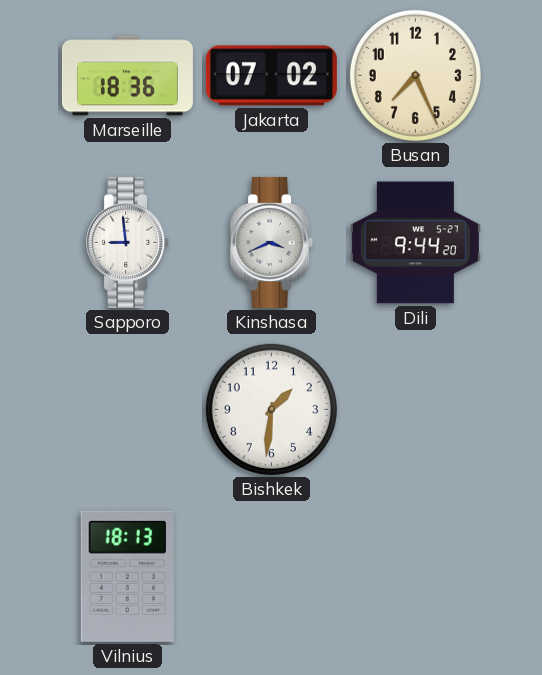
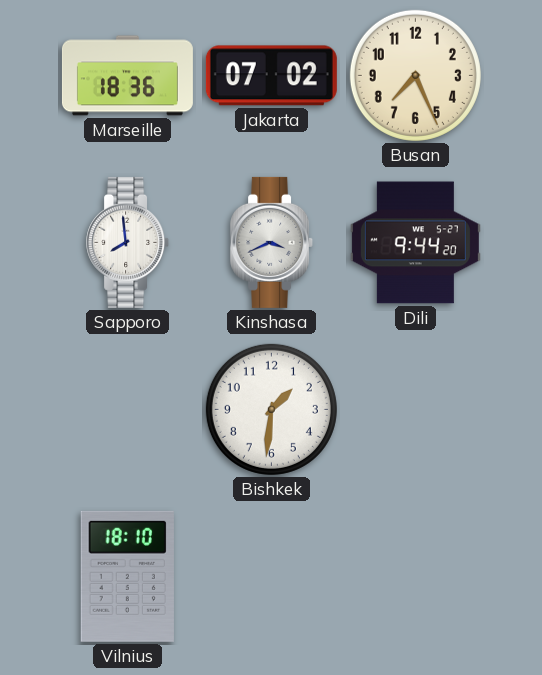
Sapporo: 8:59 -> 7:59 (128, 242)
Vilnius: 18:13 -> 18:10 (127, 576)
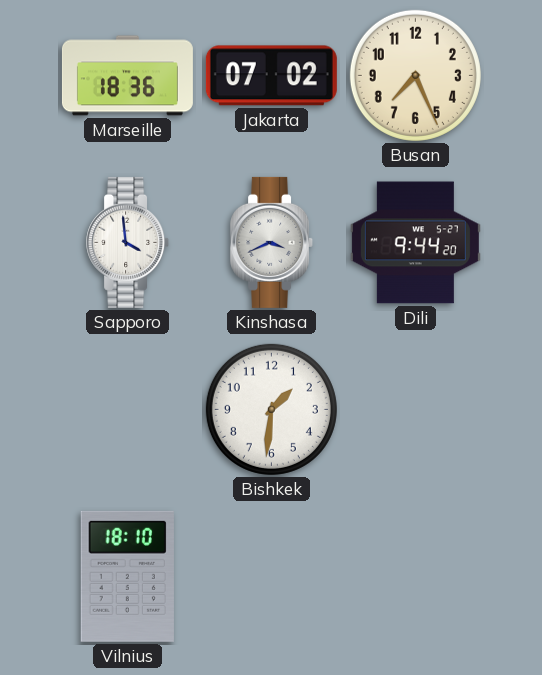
Sapporo: 7:59 -> 3:59 (128, 242)
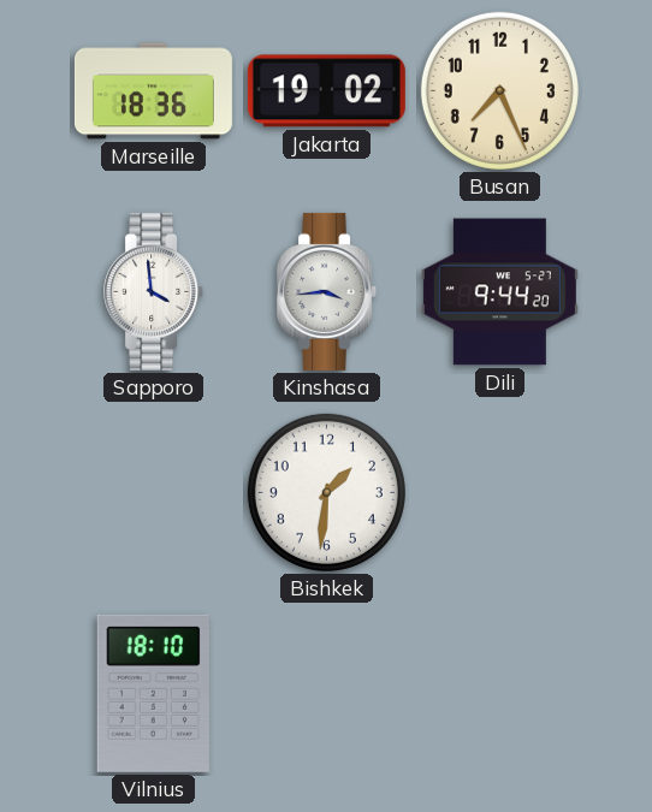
Jakarta: 07:02 -> 19:02 (326, 91)
Kinshasa: 3:41 -> 3:44 (327, 291)
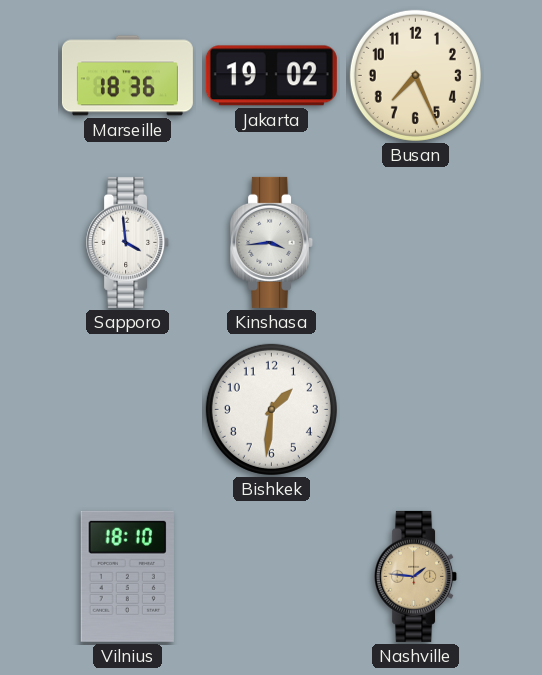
Dili: 9:44 -> none (499, 292)
Nashville: none -> 1:46 (416, 576)
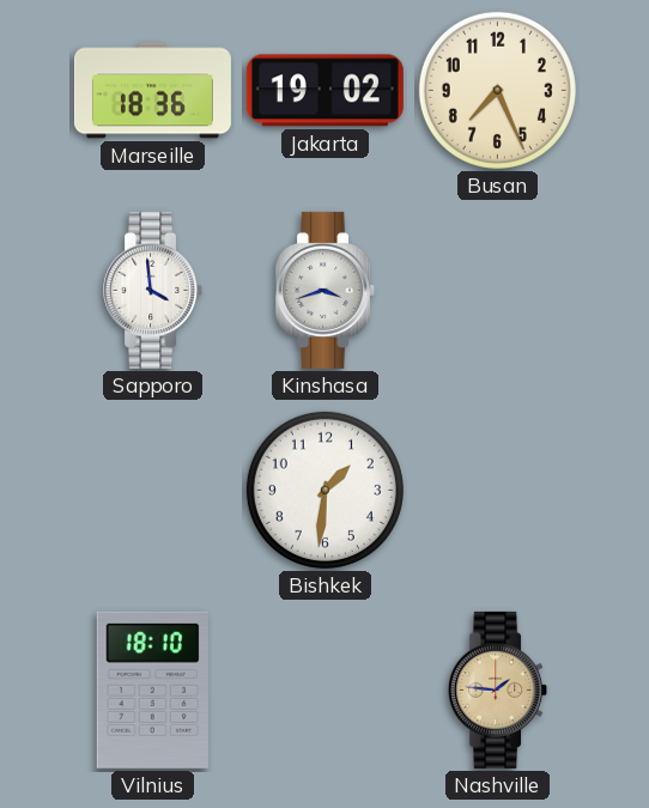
Kinshasa: 3:44 -> 3:42 (326, 290)
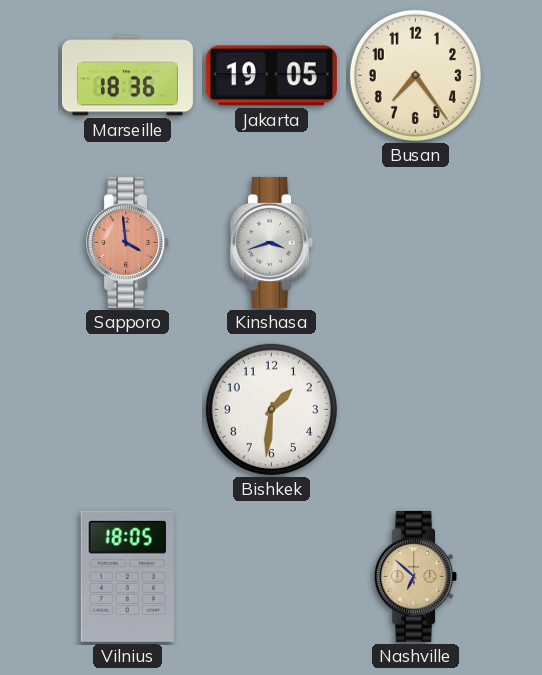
Jakarta: 19:02 -> 19:05 (271, 76)
Busan: 7:26 -> 7:24 (415, 75)
Sapporo dial: white -> salmon (128, 242)
Vilnius: 18:10 -> 18:05 (127, 576)
Nashville: 1:46 -> 6:52 (416, 576)
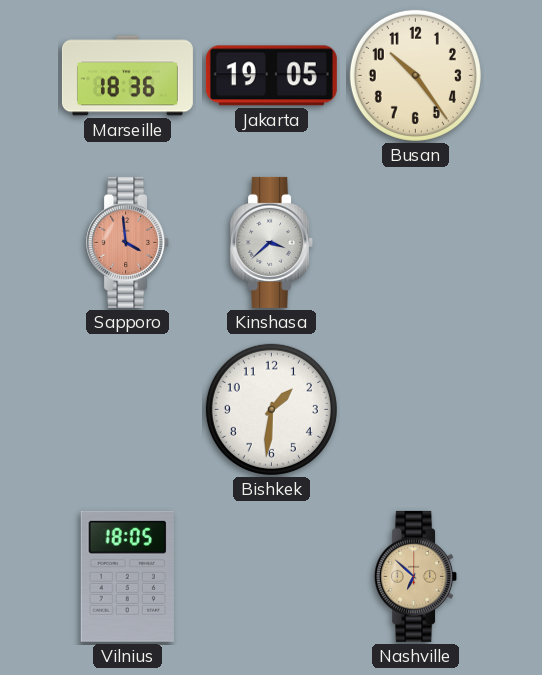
Busan: 7:24 -> 10:24 (415, 75)
Kinshasa: 3:42 -> 3:38 (272, 242)
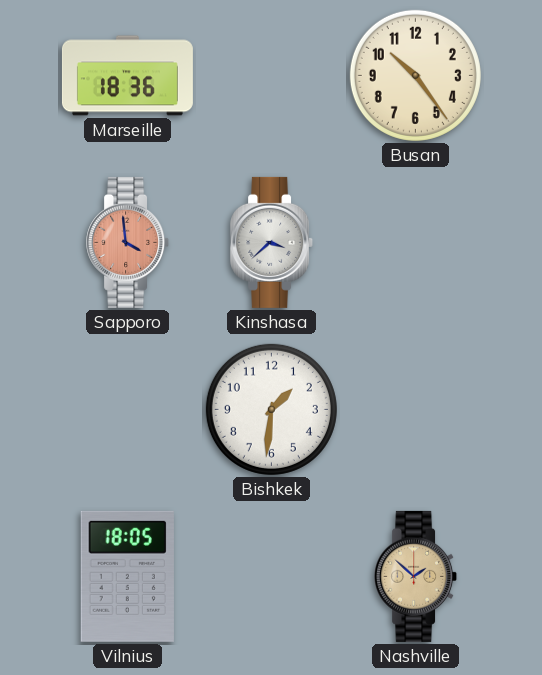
Jakarta: 19:05 -> none (271, 76)
Nashville: 6:52 -> 1:52 (416, 576)
